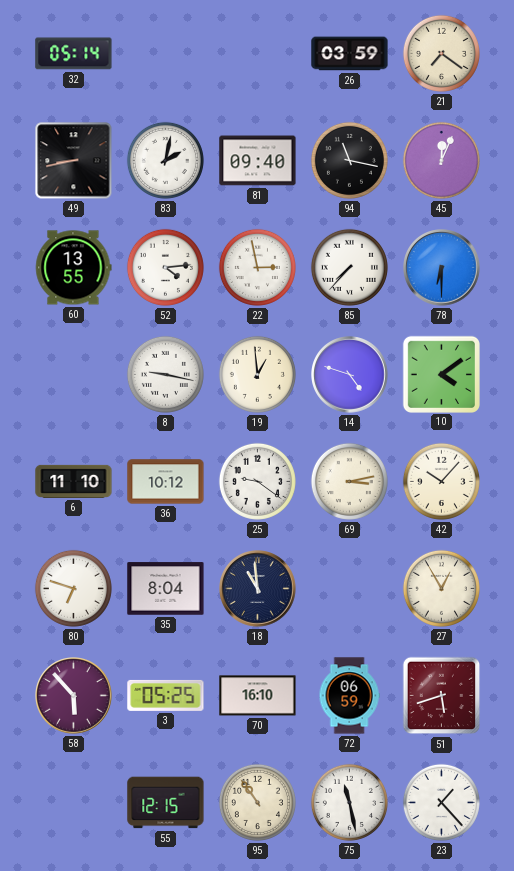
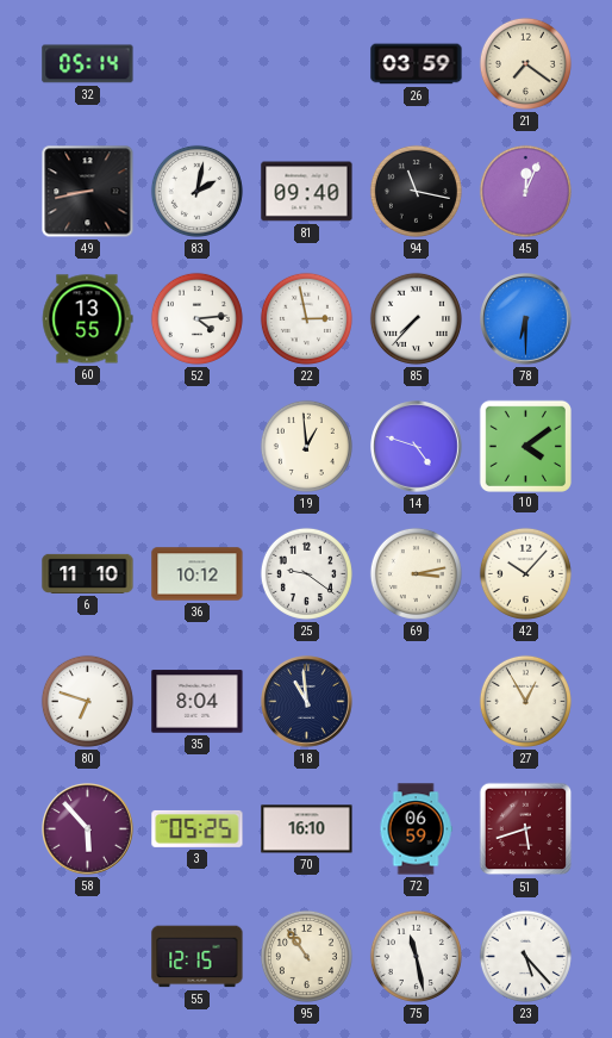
8: 9:17 -> none (165, 374)
23: 1:23 -> 5:23 (525, 956)
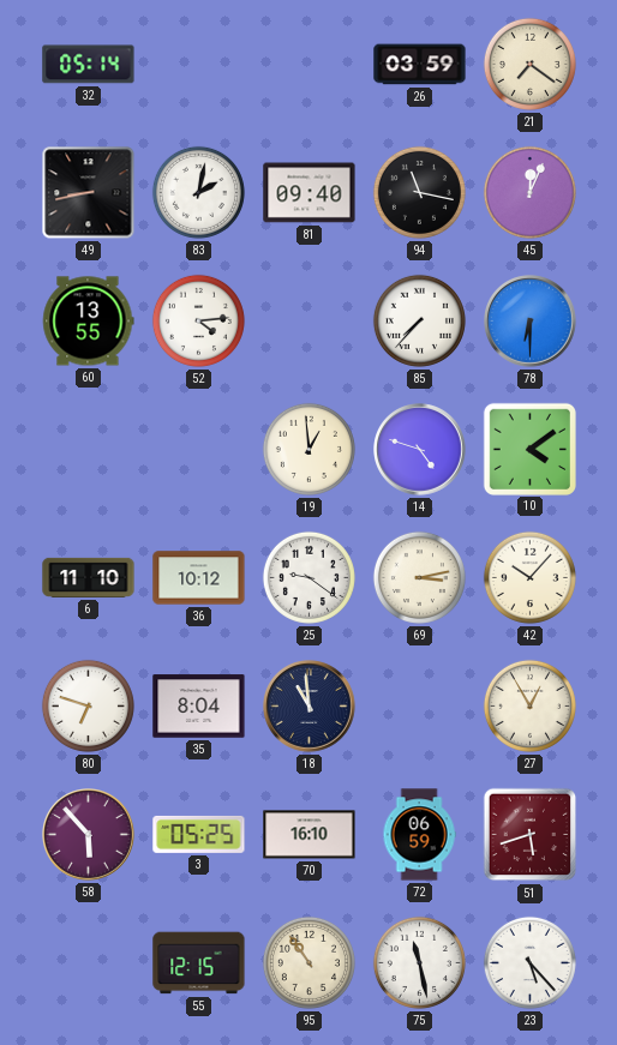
22: 2:58 -> none (306, 318)
